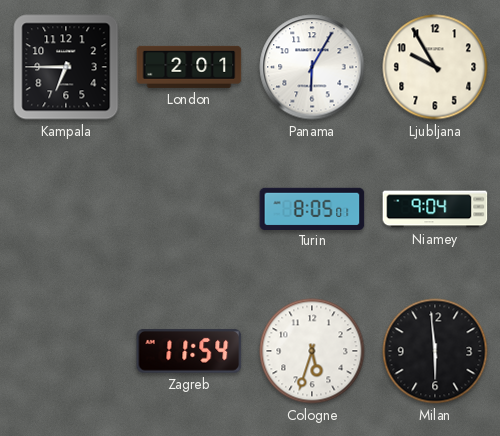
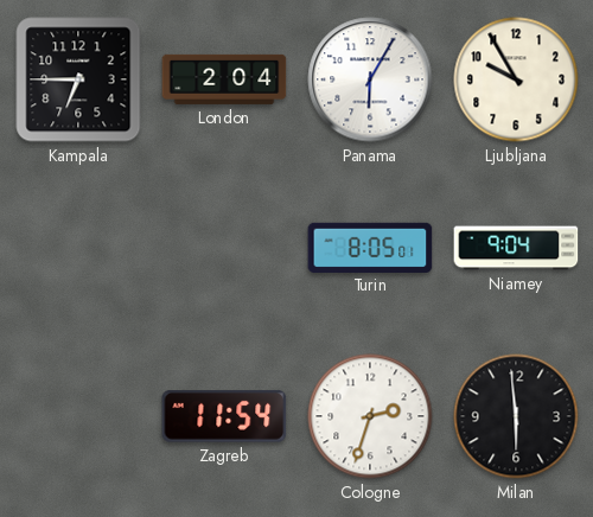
London: 2:01 -> 2:04 (224, 79)
Cologne: 5:33 -> 2:33 (370, 416)
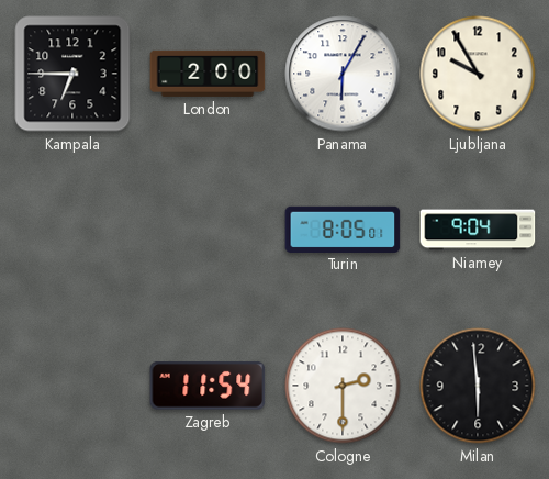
London: 2:04 -> 2:00 (208, 74)
Cologne: 2:33 -> 2:30 (343, 386)
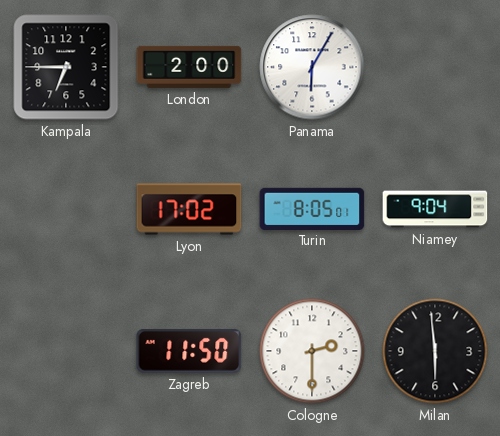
Ljubljana: 9:55 -> none (478, 74)
Lyon: none -> 17:02 (189, 209)
Zagreb: 11:54 -> 11:50 (189, 351)
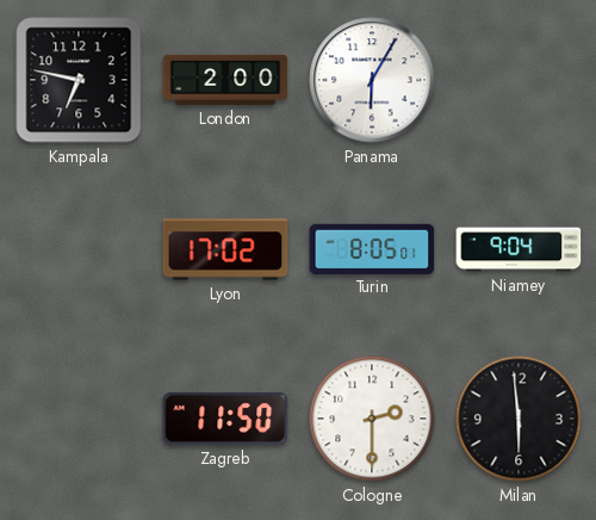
Kampala: 6:45 -> 6:47 (79, 80)
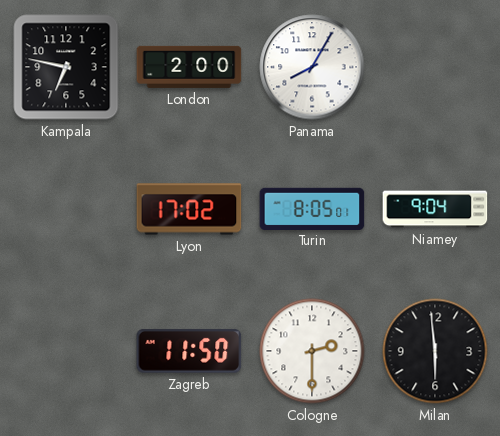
Panama: 6:05 -> 8:05 (312, 67)
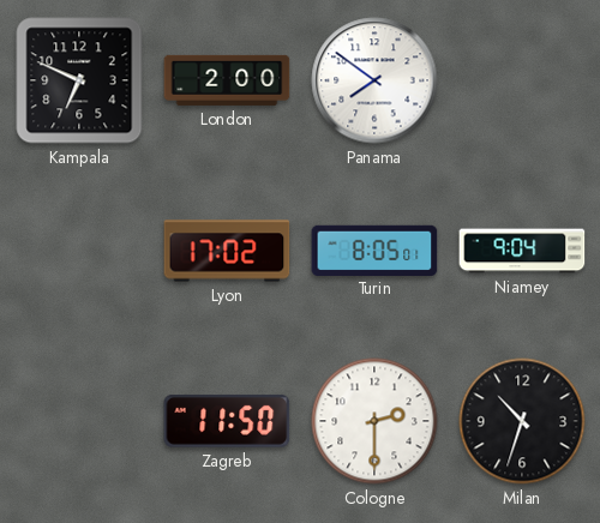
Kampala: 6:47 -> 6:49 (79, 80)
Panama: 8:05 -> 7:51 (374, 80)
Milan: 5:59 -> 10:33 (522, 421)
